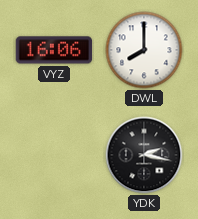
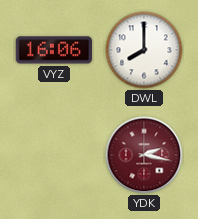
YDK dial: black -> burgundy (144, 155)
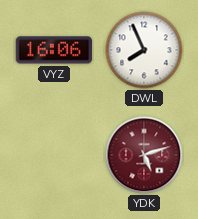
DWL: 8:00 -> 7:56 (144, 50)
YDK: 2:17 -> 5:12 (144, 155)
